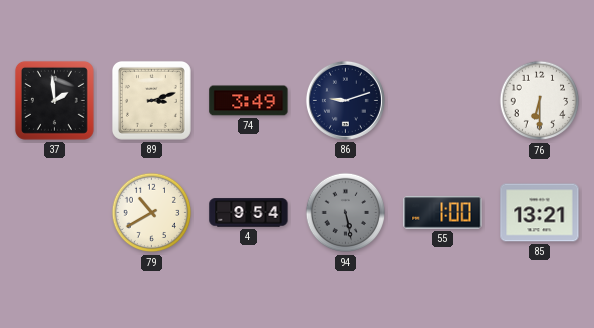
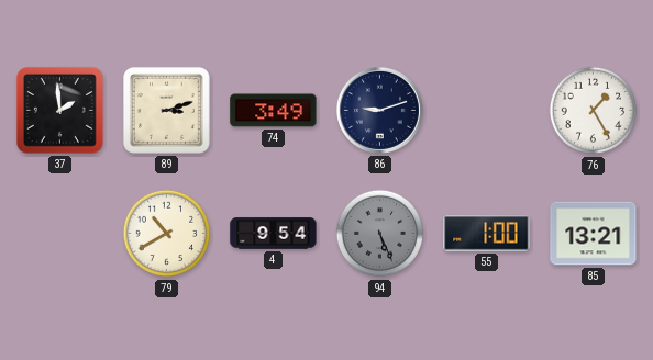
76: 6:30 -> 1:25 (594, 111)
94: 5:28 -> 5:26 (380, 234)
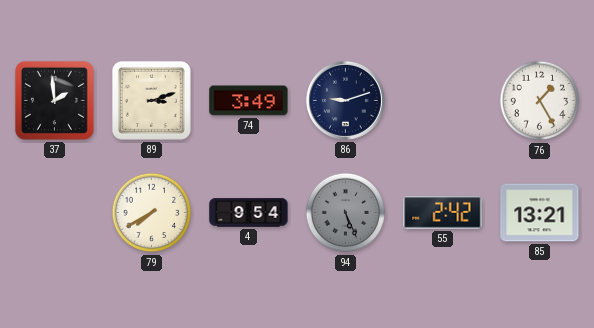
79: 10:40 -> 7:40 (152, 213)
55: 1:00 -> 2:42 (443, 213)
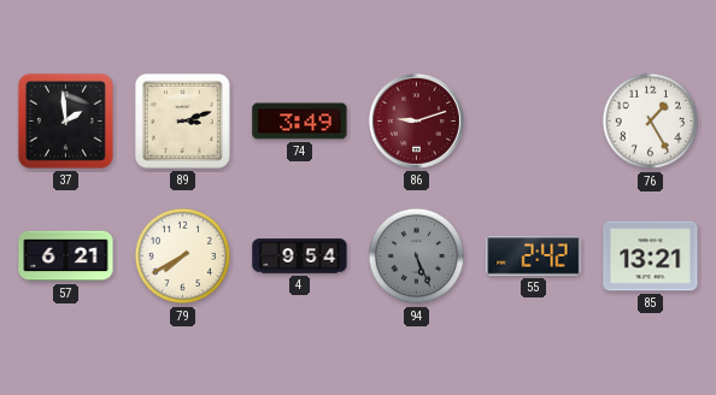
86 dial: navy -> burgundy (416, 120)
57: none -> 6:21 (66, 257)
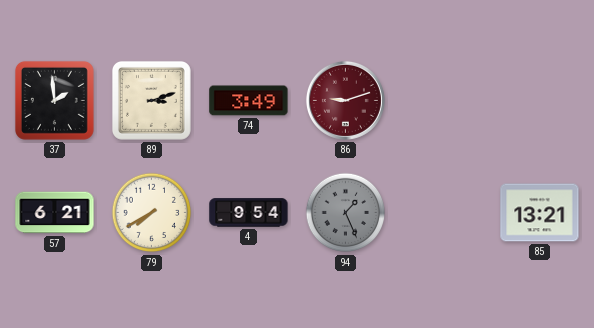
76: 1:25 -> none (651, 122)
94: 5:26 -> 1:26 (346, 213)
55: 2:42 -> none (534, 257)
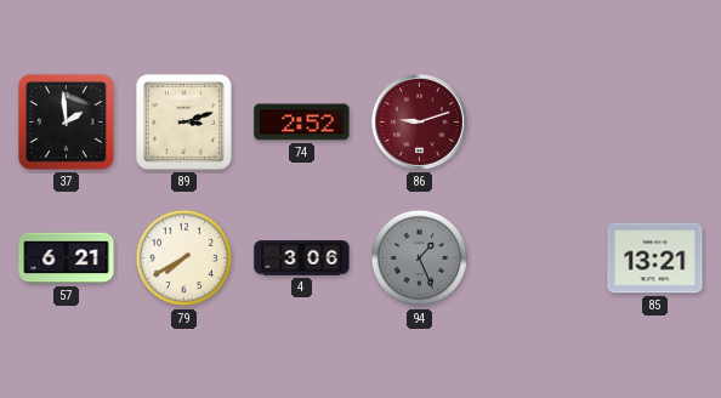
74: 3:49 -> 2:52 (302, 123)
4: 9:54 -> 3:06 (302, 258)
